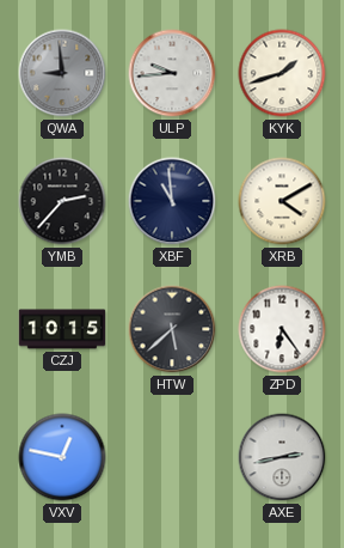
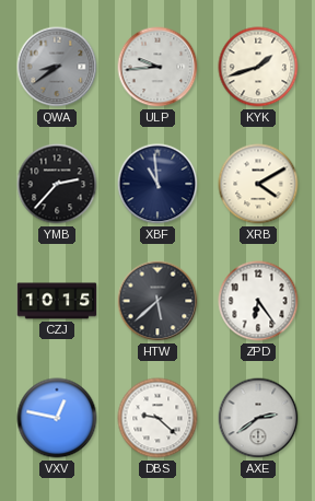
QWA: 8:59 -> 8:39 (57, 67)
DBS: none -> 9:22 (157, 418)
AXE: 2:43 -> 2:39 (258, 418)
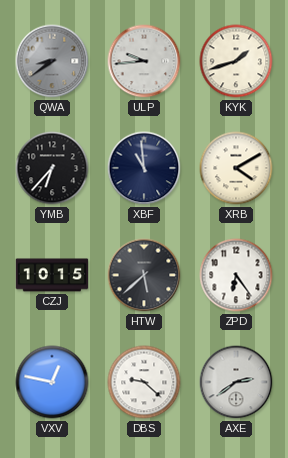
YMB: 2:37 -> 6:37 (52, 168)
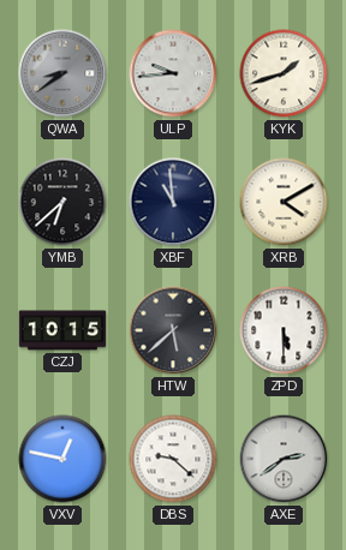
YMB: 6:37 -> 6:38 (62, 202)
ZPD: 6:24 -> 5:30 (284, 330)
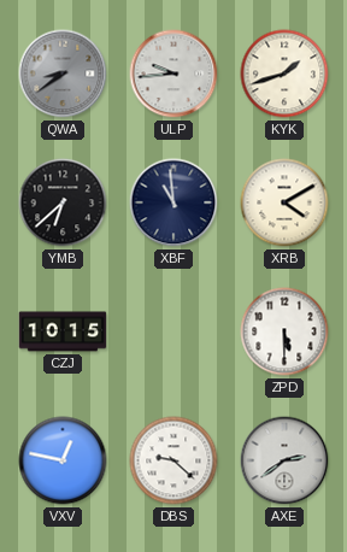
HTW: 5:38 -> none (173, 330)
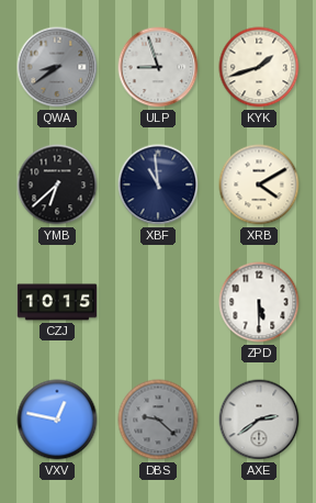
ULP: 9:44 -> 8:57 (158, 67)
DBS dial: white -> grey (158, 420)
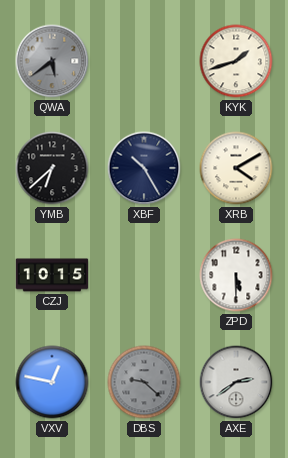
QWA: 8:39 -> 5:39 (52, 61)
ULP: 8:57 -> none (158, 67)
XBF: 10:59 -> 10:25 (144, 168)
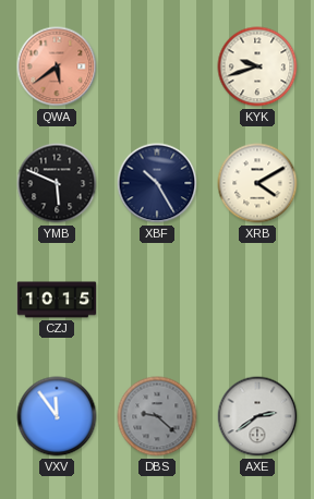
QWA dial: grey -> salmon (57, 66)
KYK: 1:42 -> 9:42 (257, 66)
YMB: 6:38 -> 5:49 (57, 183)
ZPD: 5:30 -> none (236, 275)
VXV: 12:47 -> 11:54 (57, 416)
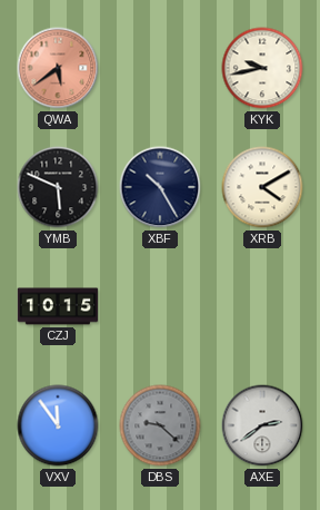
KYK: 9:42 -> 9:43 (262, 68)
